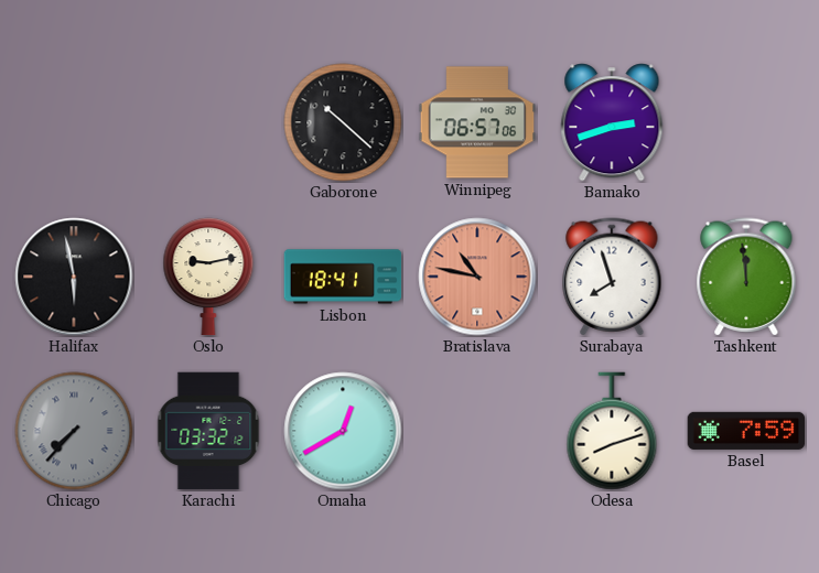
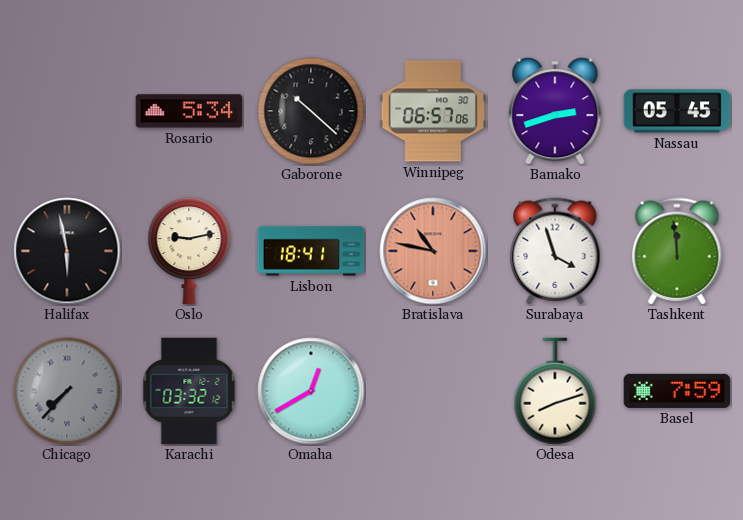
Rosario: none -> 5:34 (189, 111)
Nassau: none -> 05:45 (677, 111)
Surabaya: 7:57 -> 3:57 (555, 251)
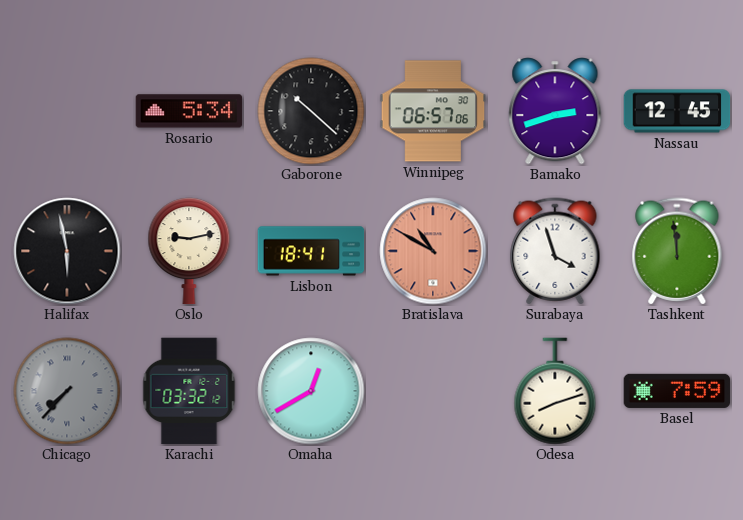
Nassau: 05:45 -> 12:45 (677, 111)
Bratislava: 10:47 -> 10:50 (433, 251)
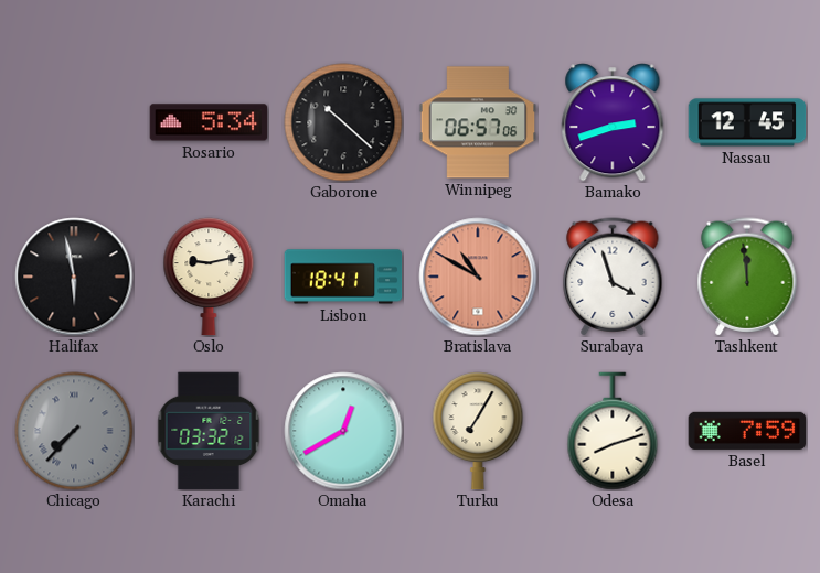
Turku: none -> 7:05 (478, 431)
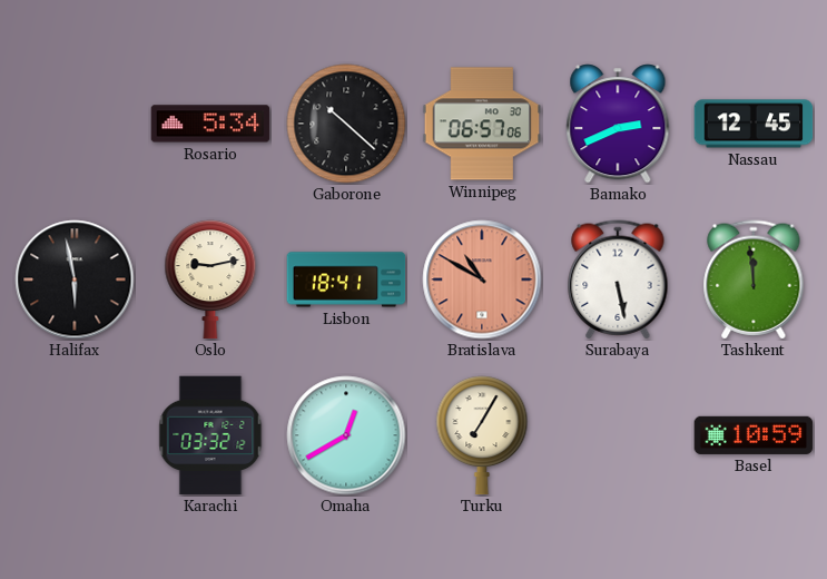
Bamako: 2:42 -> 2:41 (618, 124)
Surabaya: 3:57 -> 5:28 (618, 279)
Chicago: 7:37 -> none (74, 431)
Odesa: 8:12 -> none (613, 431)
Basel: 7:59 -> 10:59 (754, 435)
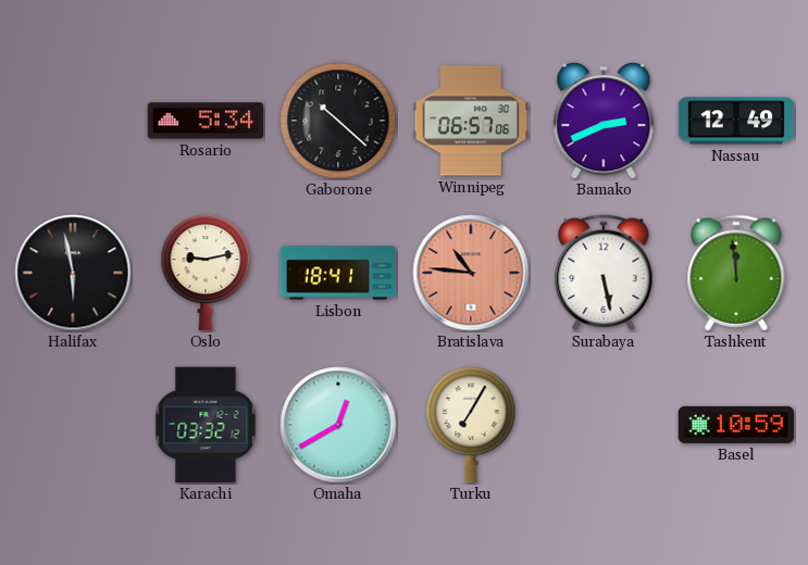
Nassau: 12:45 -> 12:49 (736, 121)
Bratislava: 10:50 -> 10:46 (471, 273)
